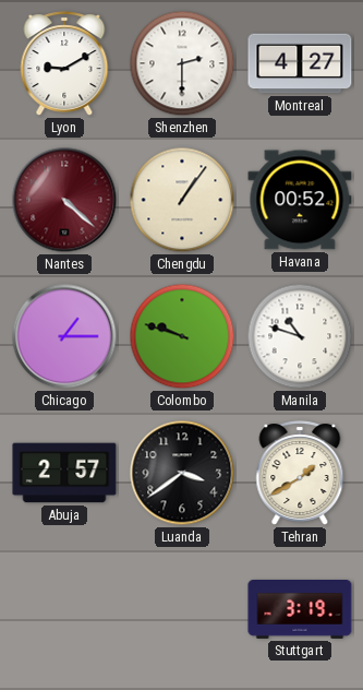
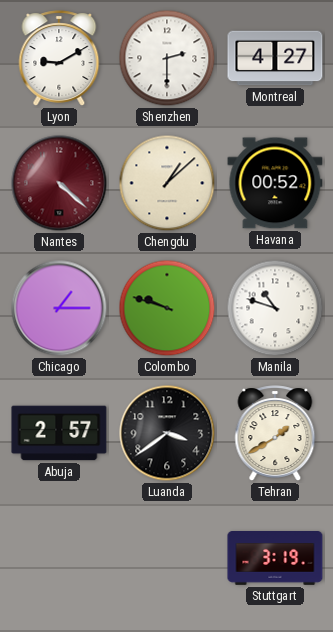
Chengdu: 1:06 -> 1:08 (167, 183)
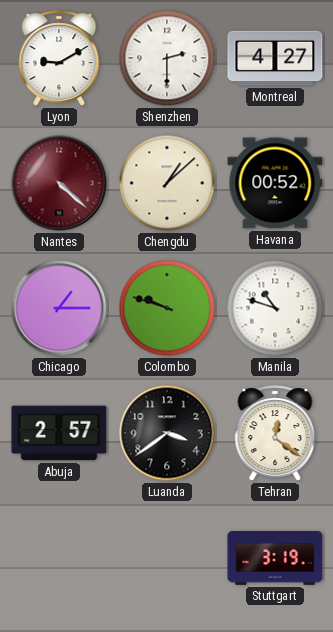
Tehran: 1:40 -> 12:21 (275, 433)
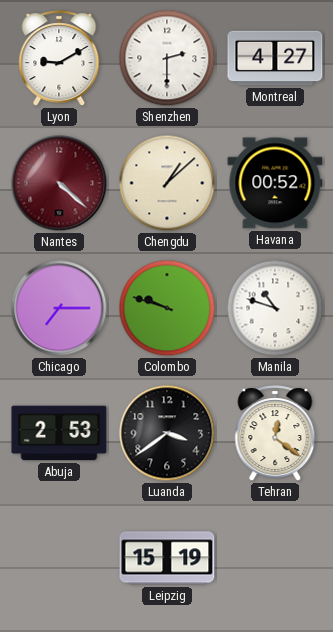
Chicago: 1:15 -> 7:15 (59, 308)
Abuja: 2:57 -> 2:53 (59, 433)
Leipzig: none -> 15:19 (167, 558)
Stuttgart: 3:19 -> none (275, 559)
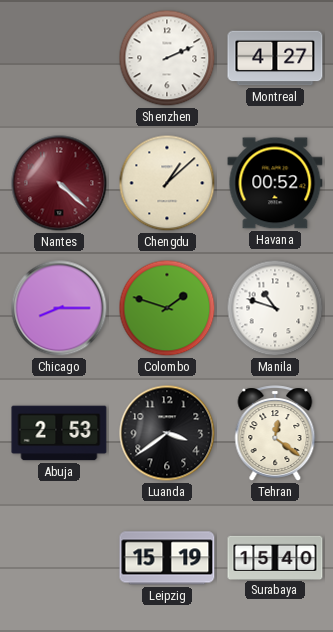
Lyon: 9:10 -> none (59, 58)
Shenzhen: 2:30 -> 2:11 (167, 58)
Chicago: 7:15 -> 8:15 (59, 308)
Colombo: 9:48 -> 1:48 (167, 308)
Surabaya: none -> 15:40 (275, 557)
